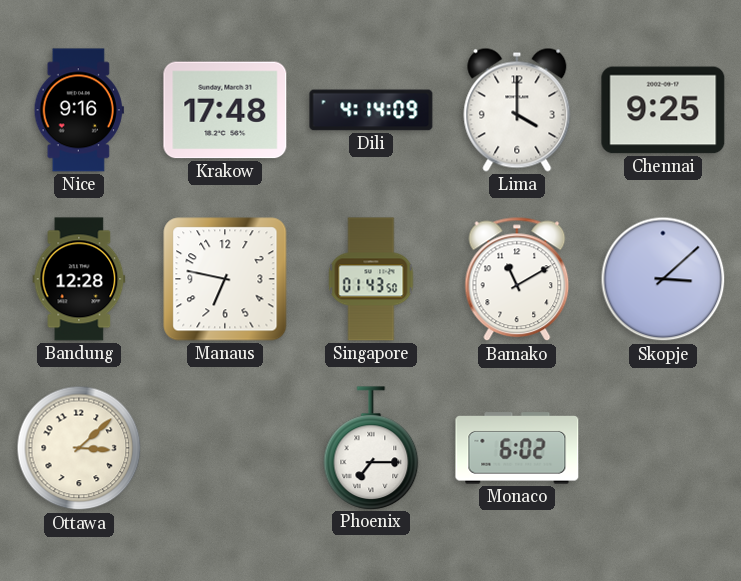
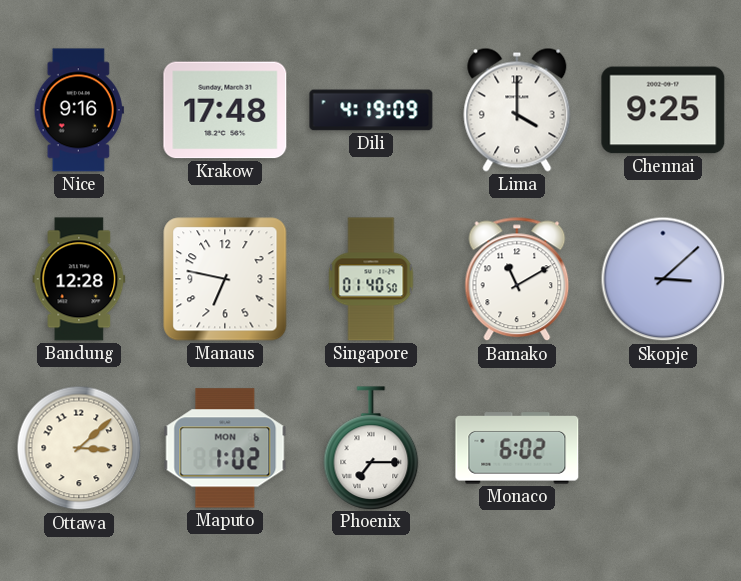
Dili: 4:14 -> 4:19 (371, 110)
Singapore: 01:43 -> 01:40 (371, 279)
Maputo: none -> 1:02 (225, 448)
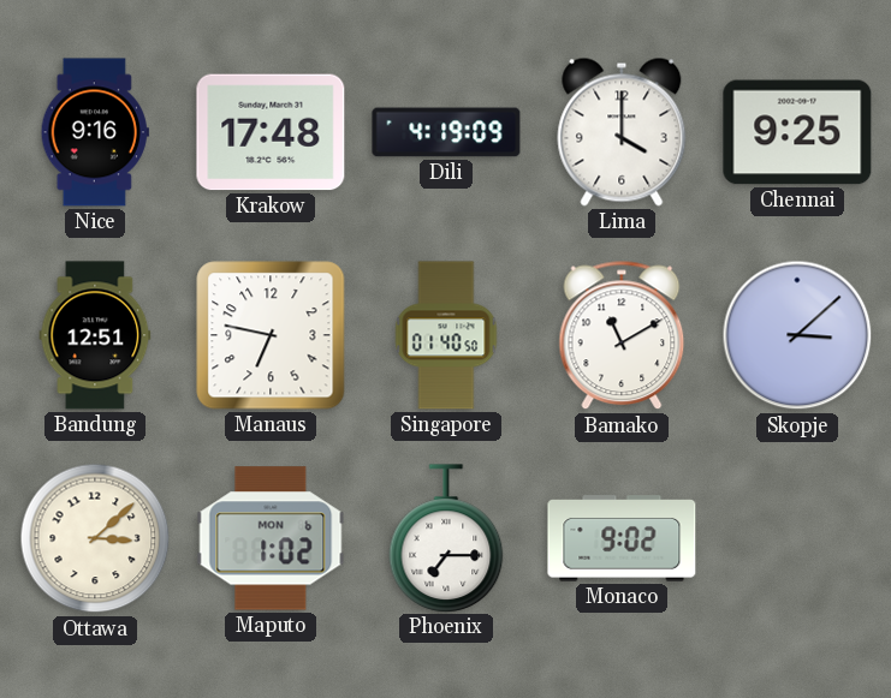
Bandung: 12:28 -> 12:51 (95, 335)
Monaco: 6:02 -> 9:02 (622, 538)
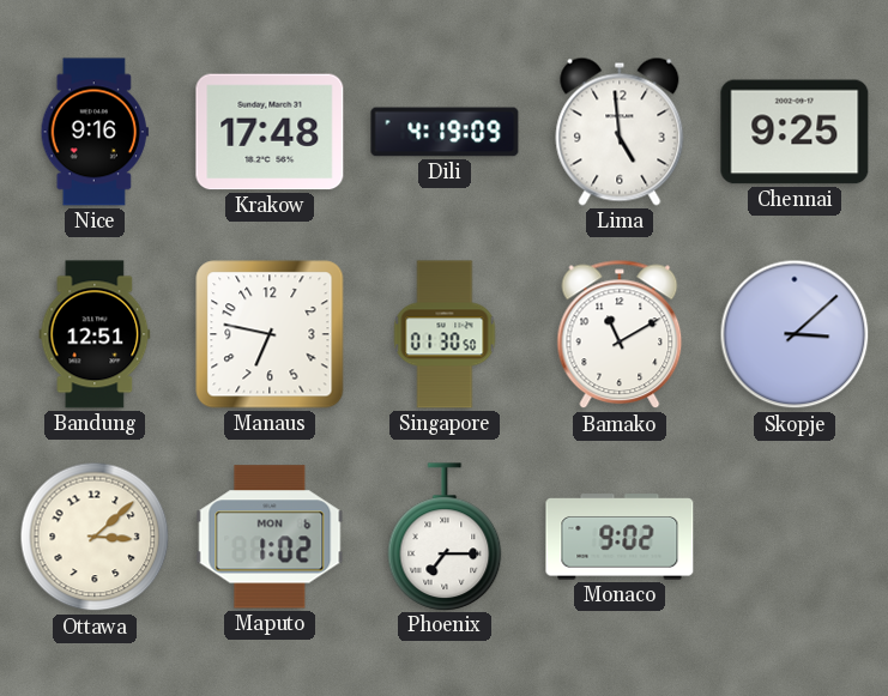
Lima: 4:00 -> 4:59 (620, 132)
Singapore: 01:40 -> 01:30 (445, 334)
